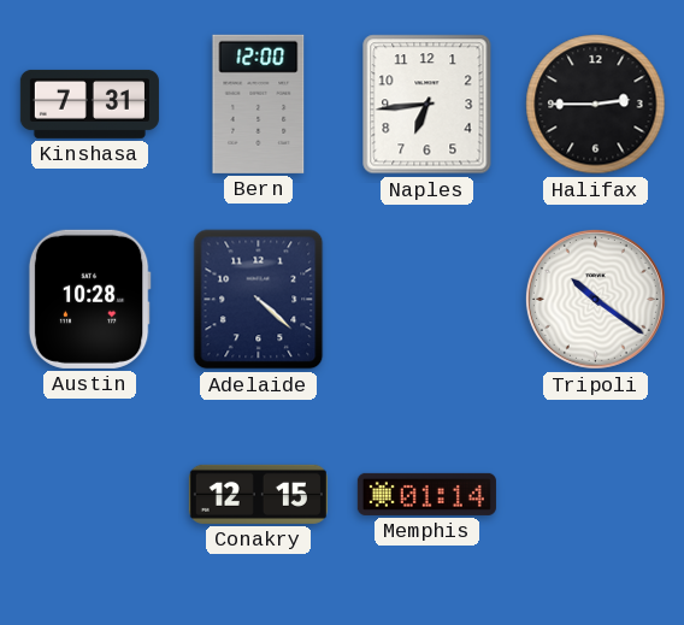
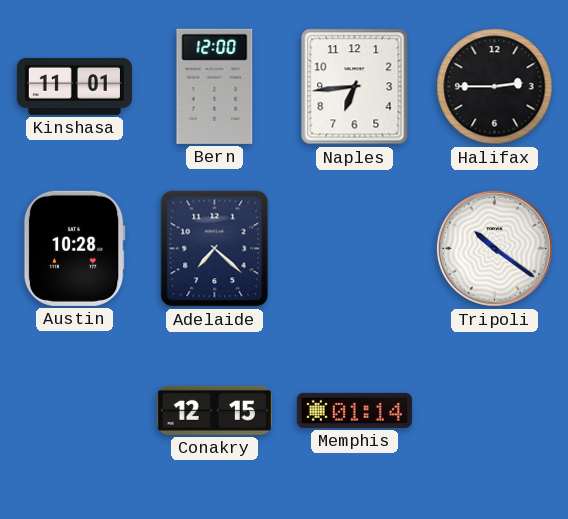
Kinshasa: 7:31 -> 11:01 (74, 86)
Adelaide: 4:22 -> 7:22 (215, 249)
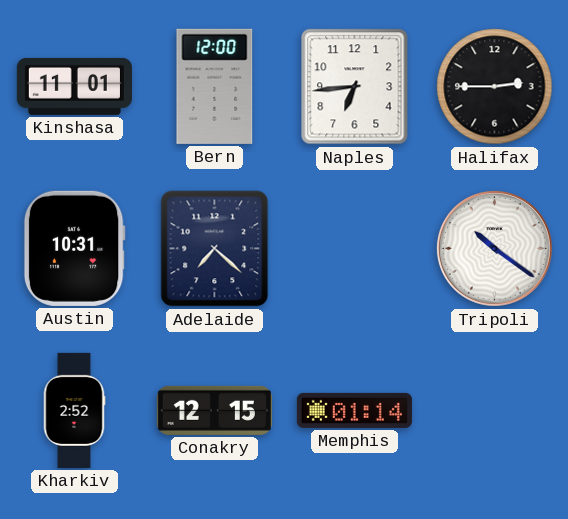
Austin: 10:28 -> 10:31 (74, 248)
Kharkiv: none -> 2:52 (74, 410)
